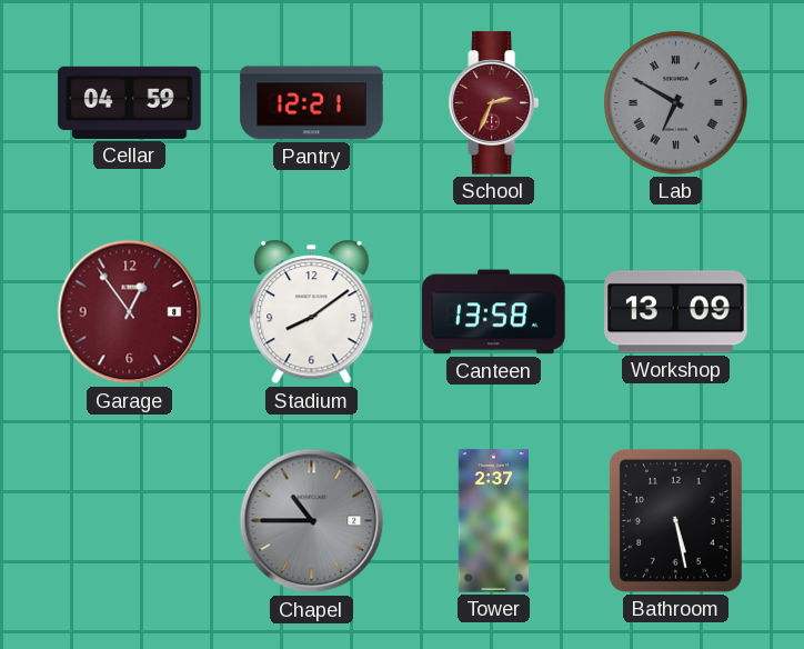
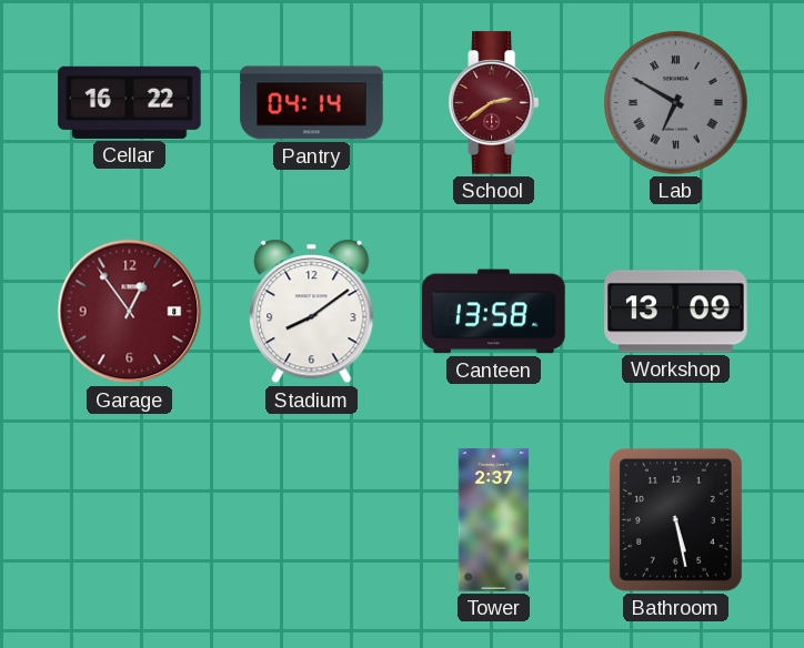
Cellar: 04:59 -> 16:22 (130, 102)
Pantry: 12:21 -> 04:14 (312, 103)
School: 2:34 -> 2:39 (493, 103)
Chapel: 10:45 -> none (312, 521)
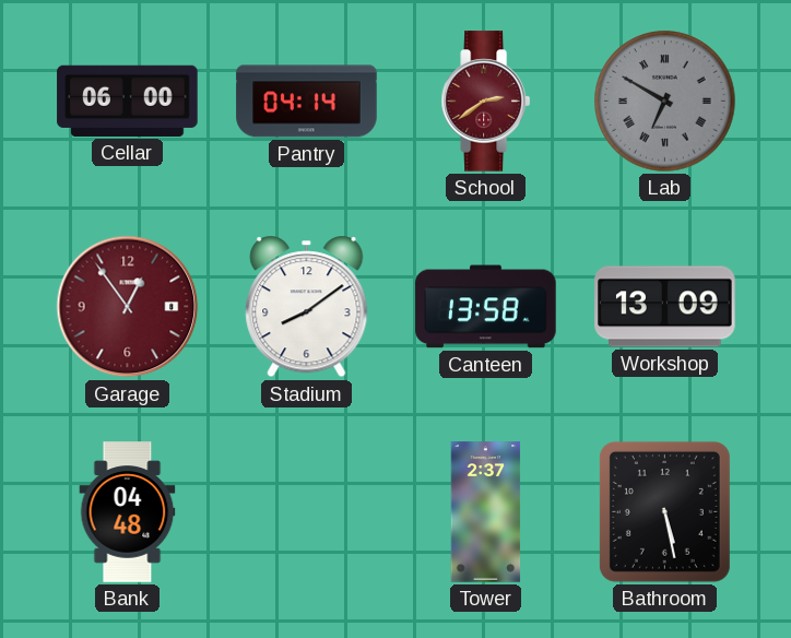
Cellar: 16:22 -> 06:00 (128, 101)
Bank: none -> 04:48 (128, 512)
